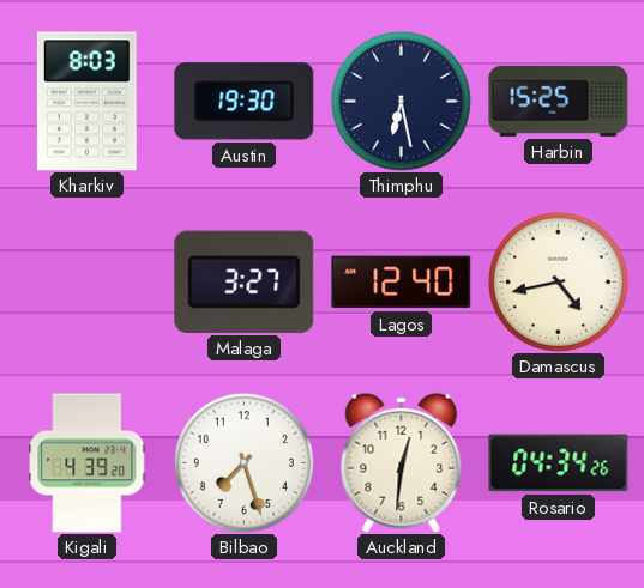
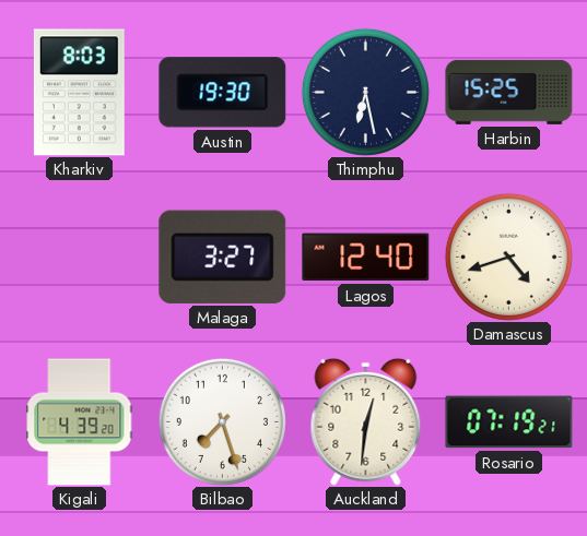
Damascus: 4:43 -> 4:42 (508, 257)
Rosario: 04:34 -> 07:19 (509, 422)
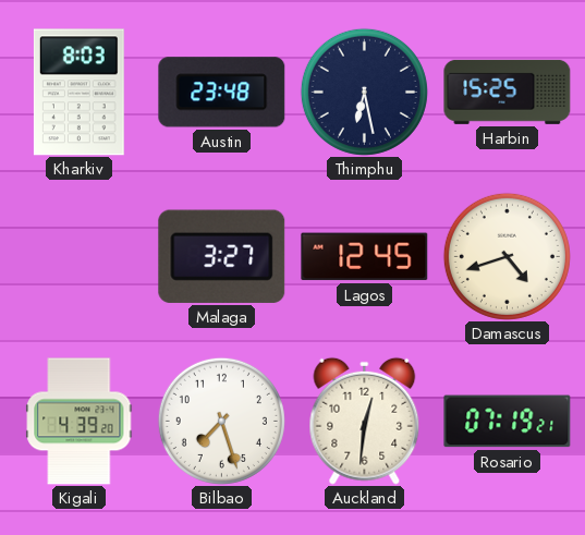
Austin: 19:30 -> 23:48 (222, 93)
Lagos: 12:40 -> 12:45 (365, 257)
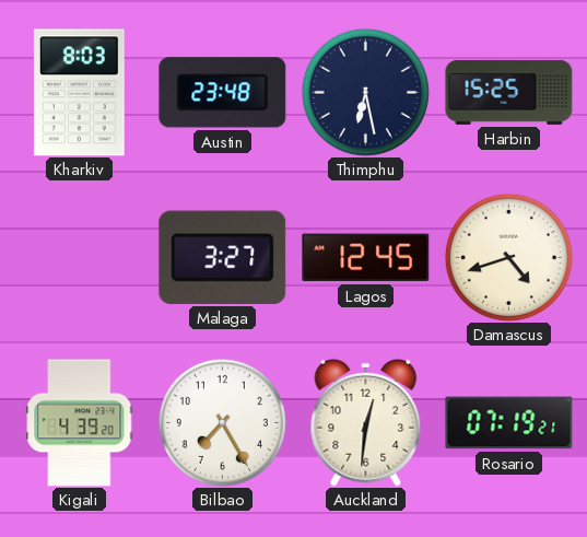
Bilbao: 7:27 -> 7:25 (222, 422)
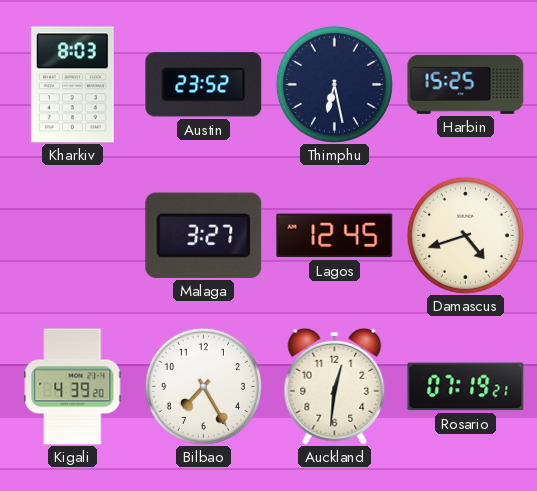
Austin: 23:48 -> 23:52 (204, 85)
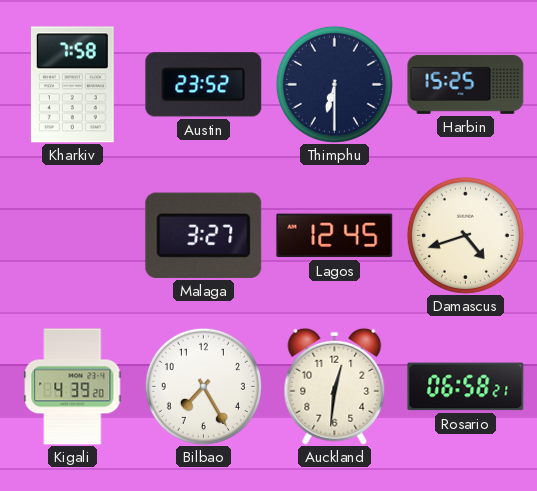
Kharkiv: 8:03 -> 7:58 (72, 85)
Thimphu: 6:28 -> 6:30 (334, 84)
Rosario: 07:19 -> 06:58 (466, 387)
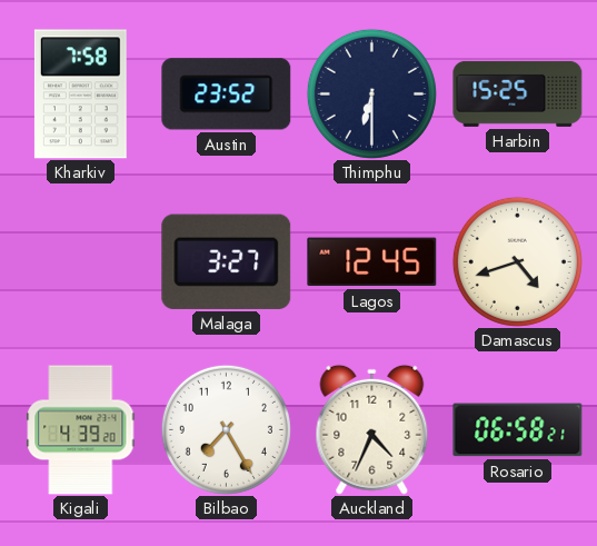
Auckland: 12:31 -> 4:34 (372, 429)
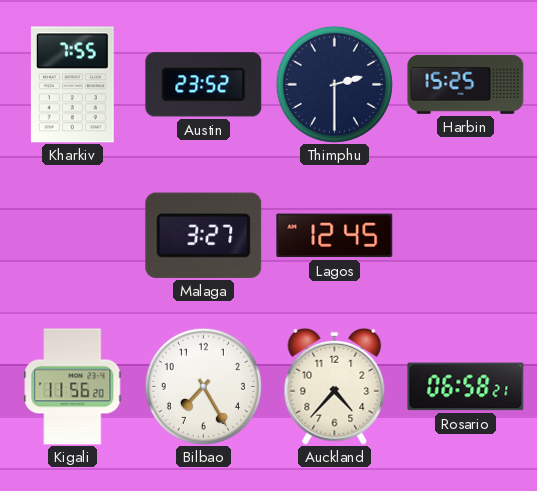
Kharkiv: 7:58 -> 7:55 (72, 85)
Thimphu: 6:30 -> 2:30 (334, 84)
Damascus: 4:42 -> none (517, 261)
Kigali: 4:39 -> 11:56 (73, 387)
Auckland: 4:34 -> 4:37 (335, 386)
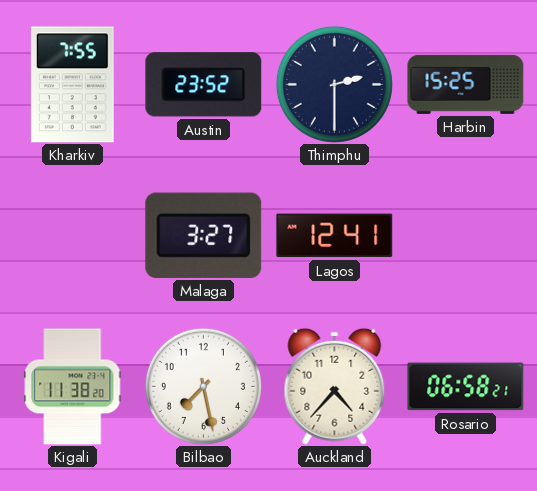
Lagos: 12:45 -> 12:41 (335, 236)
Kigali: 11:56 -> 11:38 (73, 387)
Bilbao: 7:25 -> 7:28 (203, 386)
